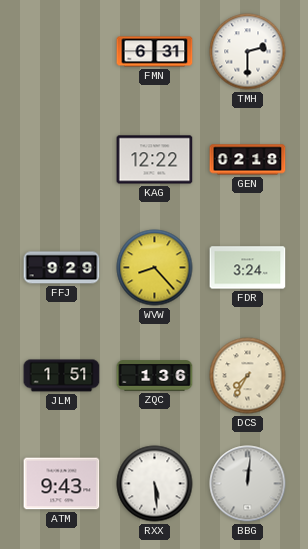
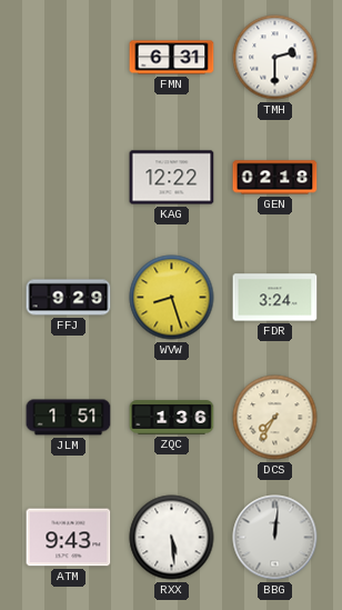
WVW: 8:23 -> 8:27 (172, 298)
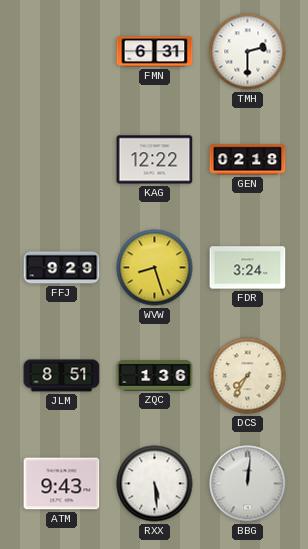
JLM: 1:51 -> 8:51 (62, 376)
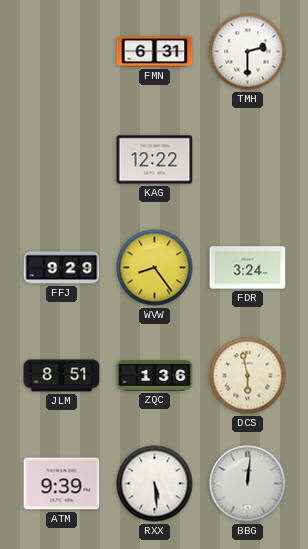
GEN: 02:18 -> none (248, 160)
WVW: 8:27 -> 8:24 (155, 268)
DCS: 7:35 -> 5:58 (248, 376)
ATM: 9:43 -> 9:39 (62, 484)
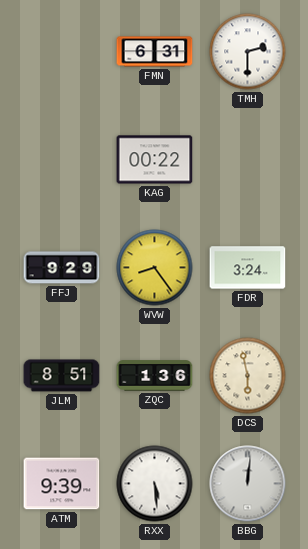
KAG: 12:22 -> 00:22 (155, 160)
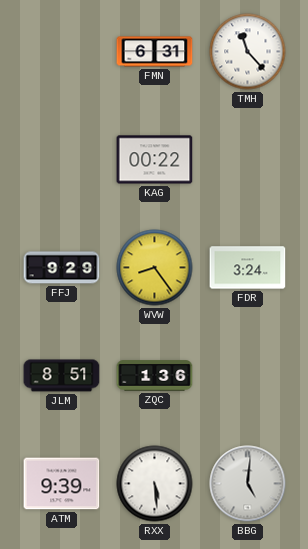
TMH: 2:30 -> 11:23 (248, 52)
DCS: 5:58 -> none (248, 376)
BBG: 12:01 -> 5:01 (248, 484)
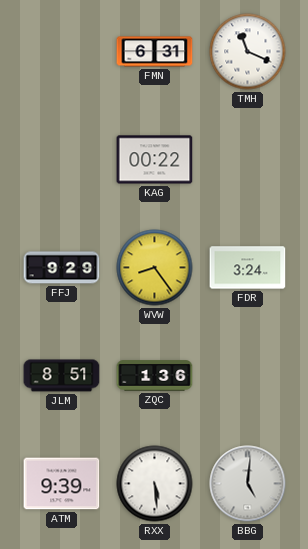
TMH: 11:23 -> 11:19 (248, 52)
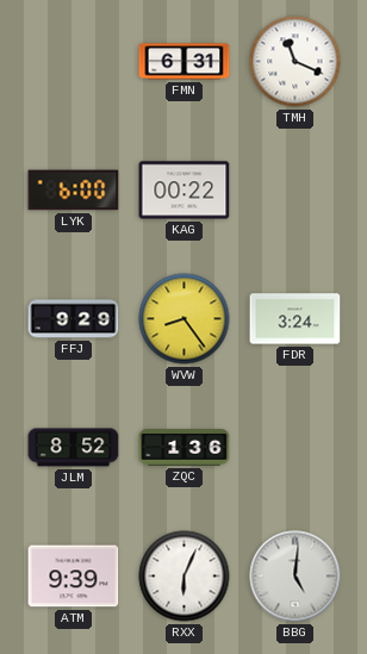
LYK: none -> 6:00 (74, 191)
JLM: 8:51 -> 8:52 (74, 448)
RXX: 5:29 -> 6:04 (185, 577)
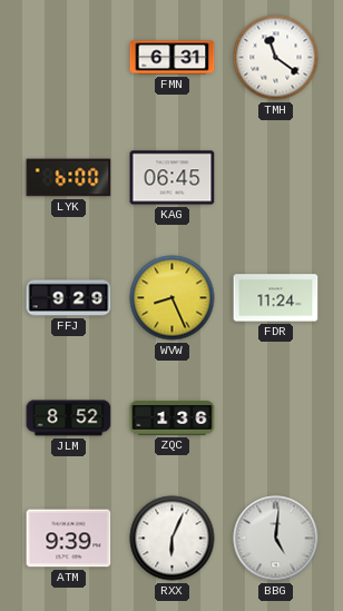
TMH: 11:19 -> 11:21 (276, 58)
KAG: 00:22 -> 06:45 (173, 178)
WVW: 8:24 -> 8:26 (173, 298)
FDR: 3:24 -> 11:24 (276, 298)
